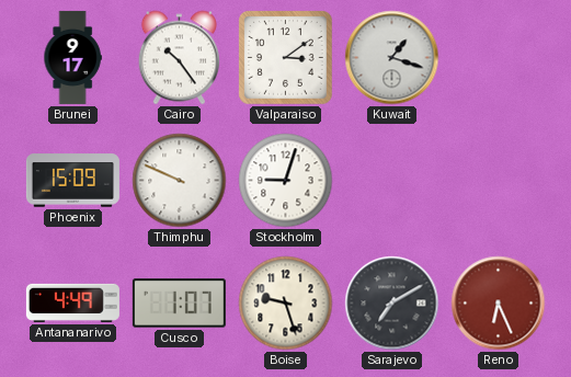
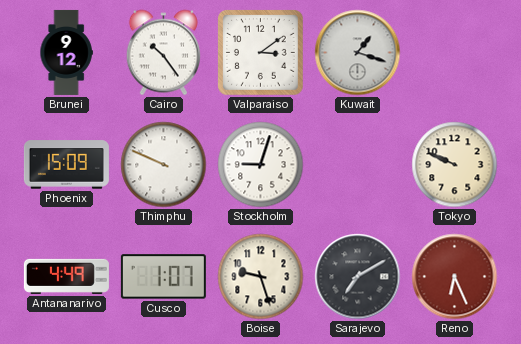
Brunei: 9:17 -> 9:12 (66, 52)
Tokyo: none -> 9:49 (455, 165)
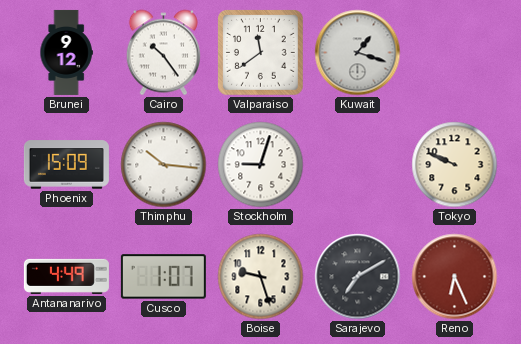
Valparaiso: 3:09 -> 11:39 (261, 53)
Thimphu: 9:49 -> 10:16 (164, 165)
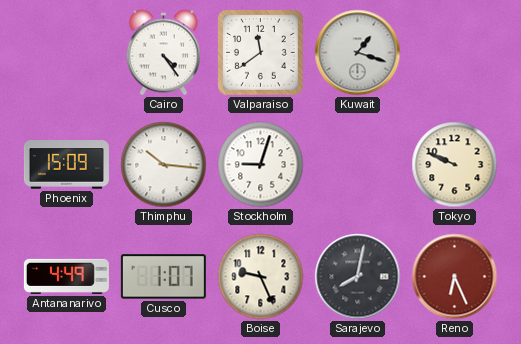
Brunei: 9:12 -> none (66, 52)
Cairo: 10:24 -> 4:24 (163, 53)
Boise: 9:27 -> 9:26 (261, 277)
Sarajevo: 7:10 -> 8:02 (358, 277)
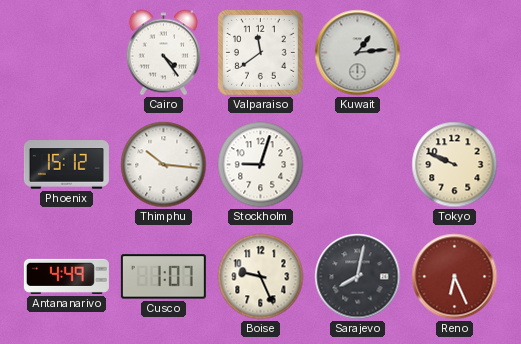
Kuwait: 1:18 -> 1:14 (358, 53)
Phoenix: 15:09 -> 15:12 (66, 165)
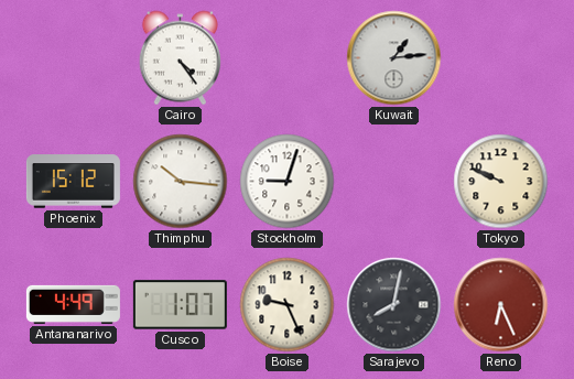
Valparaiso: 11:39 -> none (261, 53)
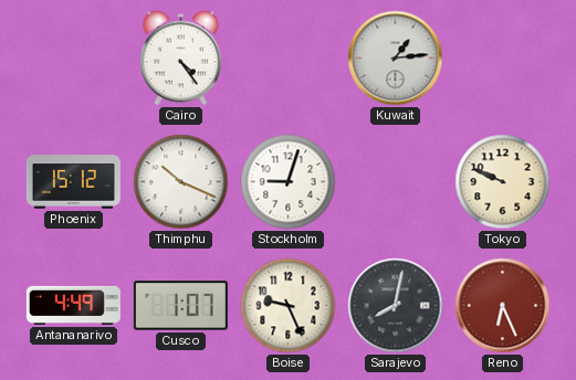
Thimphu: 10:16 -> 10:19 (181, 182)
